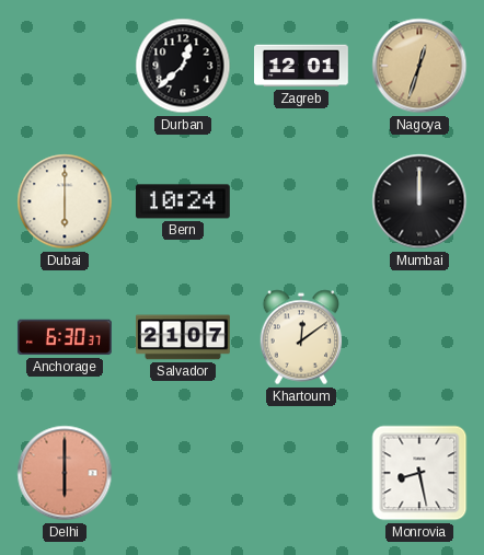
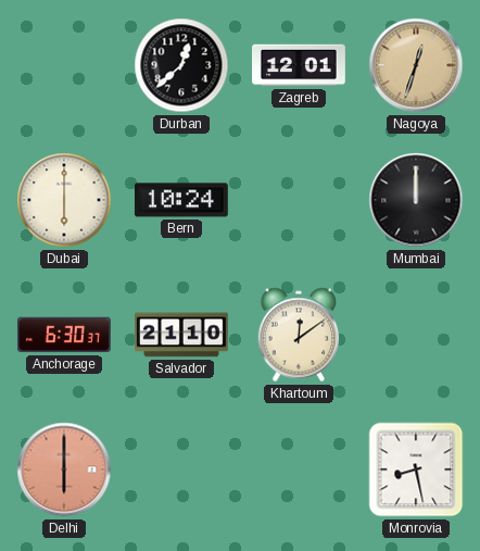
Salvador: 21:07 -> 21:10 (182, 335)
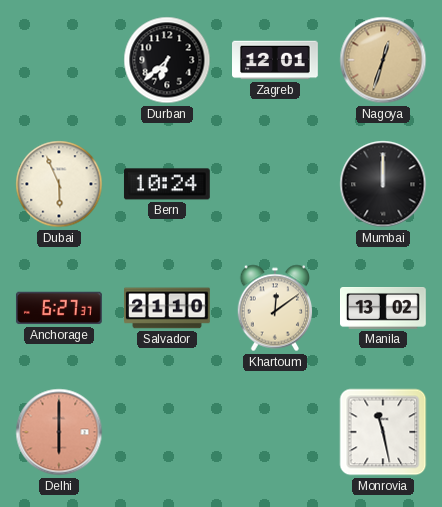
Durban: 12:38 -> 6:38 (167, 60)
Dubai: 6:00 -> 5:56 (59, 184)
Anchorage: 6:30 -> 6:27 (59, 308)
Manila: none -> 13:02 (384, 309)
Monrovia: 8:28 -> 11:28 (383, 432)
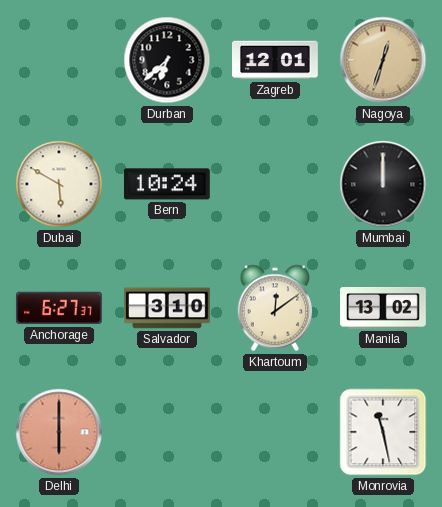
Dubai: 5:56 -> 5:50 (59, 184)
Salvador: 21:10 -> 3:10 (168, 308)
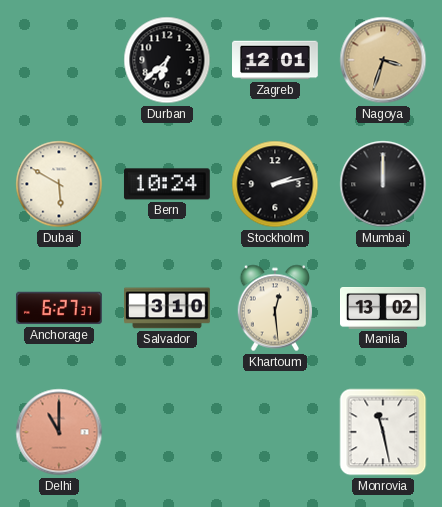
Nagoya: 12:33 -> 3:33 (383, 60)
Stockholm: none -> 2:13 (275, 184)
Khartoum: 12:09 -> 12:29 (275, 308)
Delhi: 6:00 -> 11:00 (59, 432)
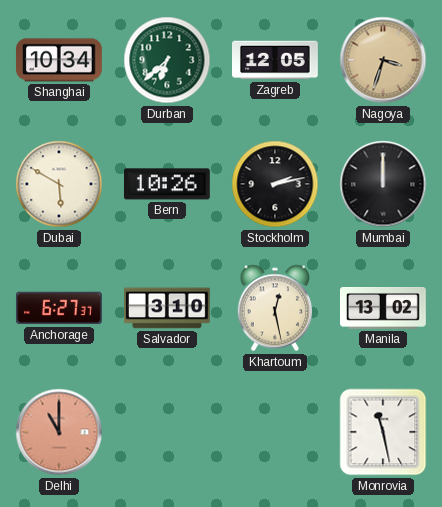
Shanghai: none -> 10:34 (59, 60)
Durban dial: black -> green (167, 60)
Zagreb: 12:01 -> 12:05 (276, 60)
Bern: 10:24 -> 10:26 (167, 184)
Khartoum: 12:29 -> 12:28 (275, 308)
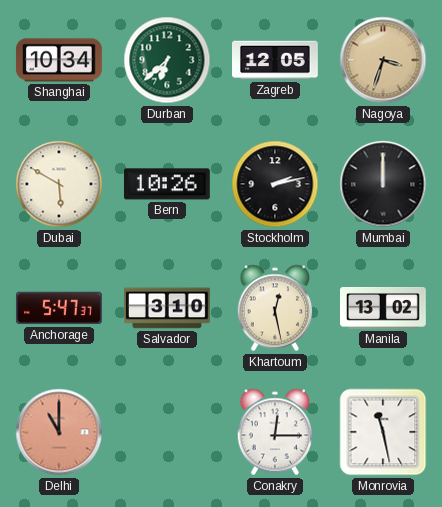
Anchorage: 6:27 -> 5:47 (59, 308)
Conakry: none -> 12:15 (275, 432)
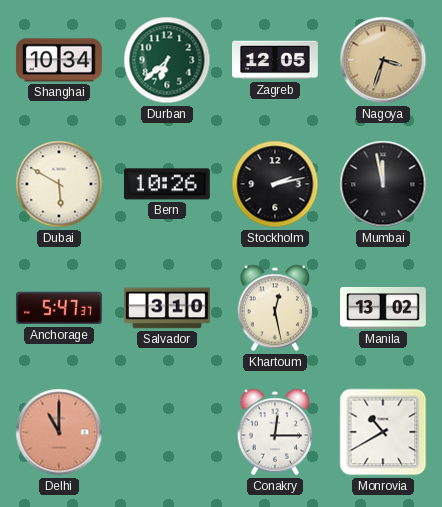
Mumbai: 12:00 -> 11:58 (383, 184)
Monrovia: 11:28 -> 10:40 (383, 432)
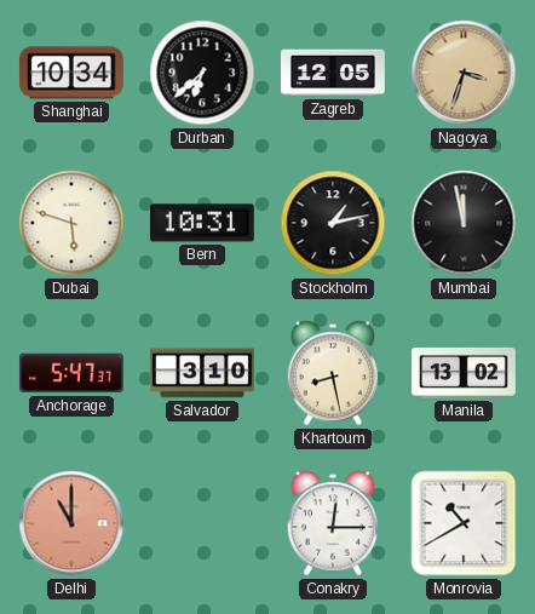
Durban dial: green -> black (202, 73)
Dubai: 5:50 -> 5:48 (71, 223)
Bern: 10:26 -> 10:31 (202, 223)
Stockholm: 2:13 -> 1:13 (333, 223)
Khartoum: 12:28 -> 8:28 (333, 373)
